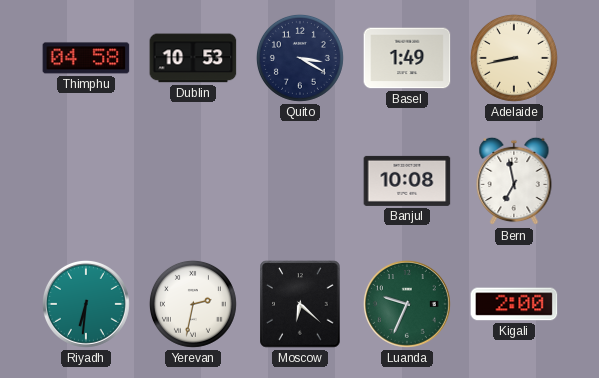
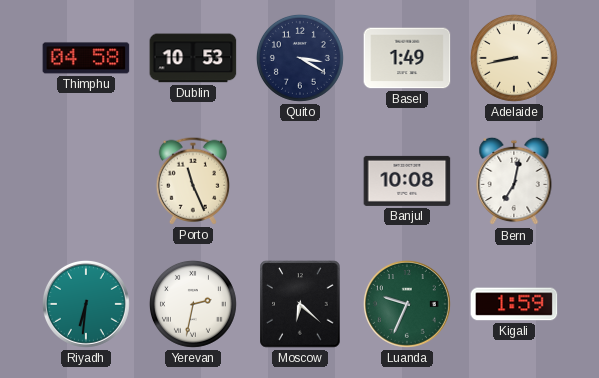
Porto: none -> 11:26 (193, 181)
Bern: 6:58 -> 7:02 (514, 181)
Kigali: 2:00 -> 1:59 (514, 304)
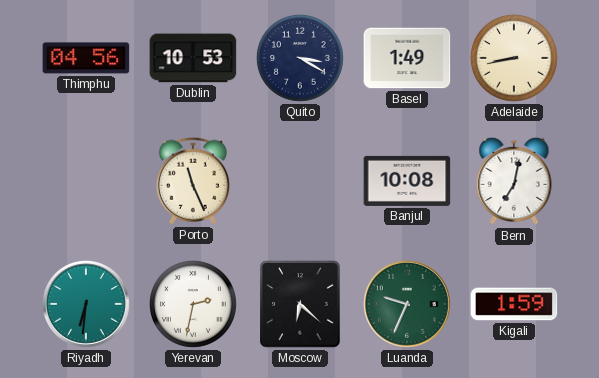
Thimphu: 04:58 -> 04:56 (86, 58)
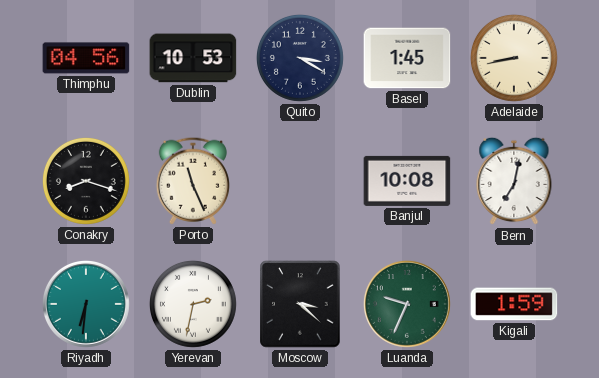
Basel: 1:49 -> 1:45 (407, 58)
Conakry: none -> 8:18 (86, 181)
Moscow: 6:22 -> 3:22 (300, 304)
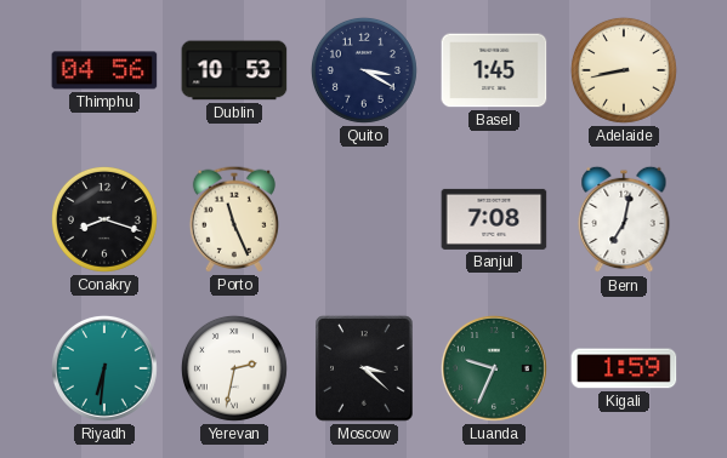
Banjul: 10:08 -> 7:08 (494, 219)
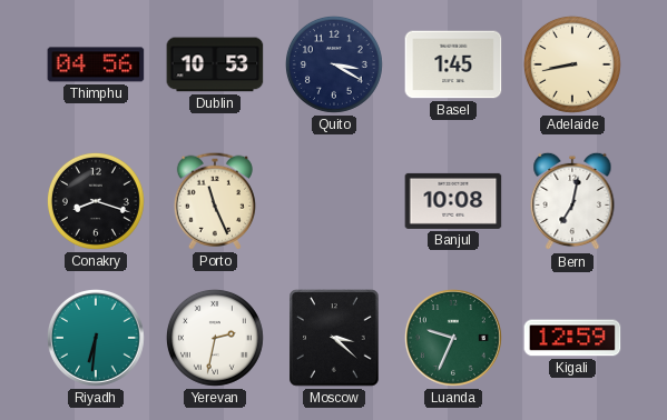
Banjul: 7:08 -> 10:08 (453, 201)
Kigali: 1:59 -> 12:59 (572, 338)
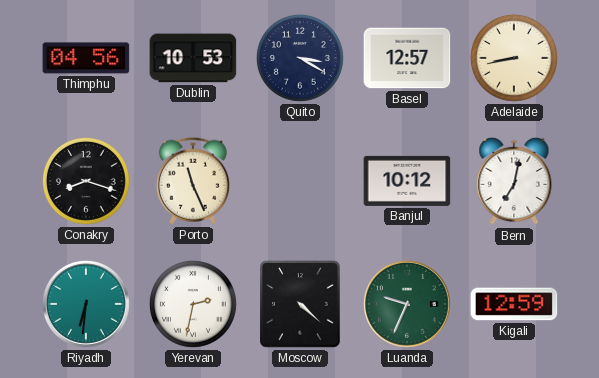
Basel: 1:45 -> 12:57 (407, 58)
Banjul: 10:08 -> 10:12 (407, 181)
Moscow: 3:22 -> 4:22 (300, 304)
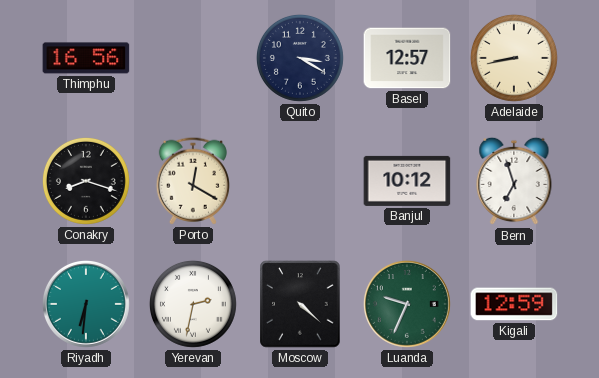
Thimphu: 04:56 -> 16:56 (86, 58)
Dublin: 10:53 -> none (193, 58)
Porto: 11:26 -> 12:20 (193, 181)
Bern: 7:02 -> 6:57 (514, 181)
